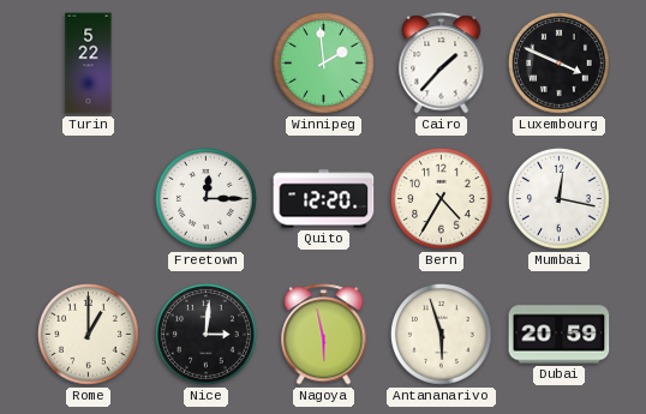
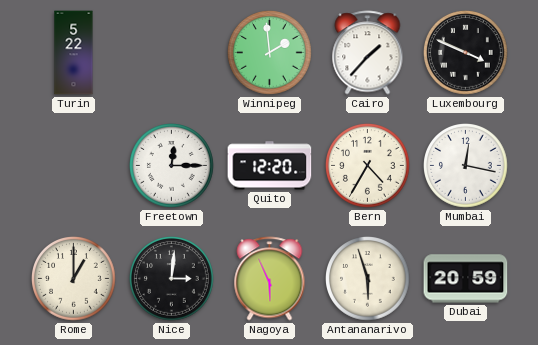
Nagoya: 5:58 -> 5:56 (270, 279)
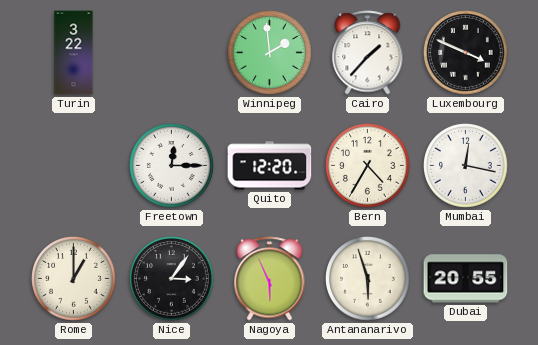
Turin: 5:22 -> 3:22 (74, 53)
Nice: 3:01 -> 3:06 (172, 279)
Dubai: 20:59 -> 20:55 (466, 279)
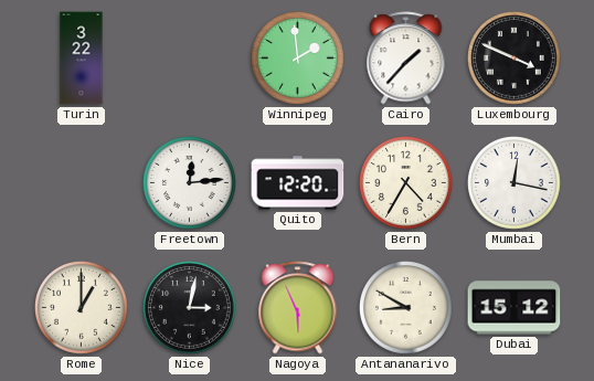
Freetown: 12:15 -> 12:14 (190, 183)
Nice: 3:06 -> 3:02 (190, 308)
Antananarivo: 5:57 -> 8:50 (406, 308)
Dubai: 20:55 -> 15:12 (515, 308)
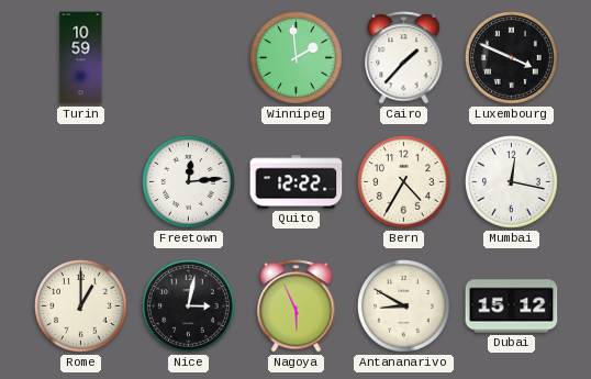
Turin: 3:22 -> 10:59 (81, 58)
Quito: 12:20 -> 12:22 (297, 182)
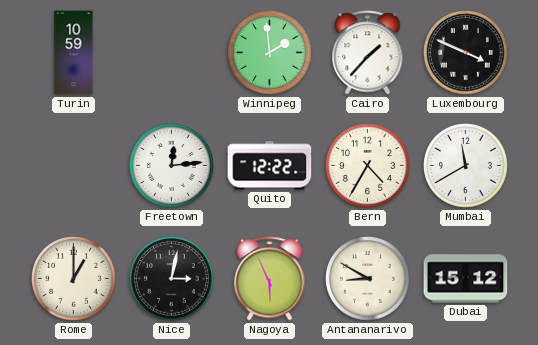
Mumbai: 12:17 -> 11:40 (466, 166)
